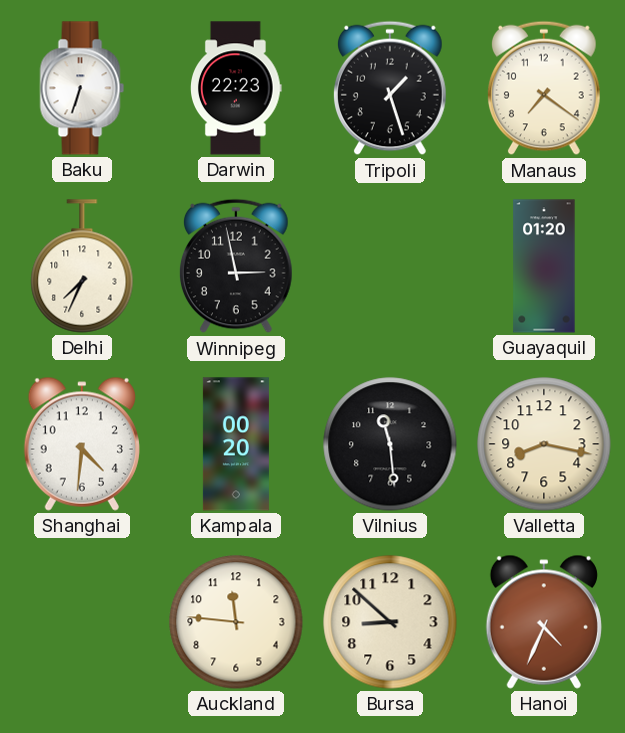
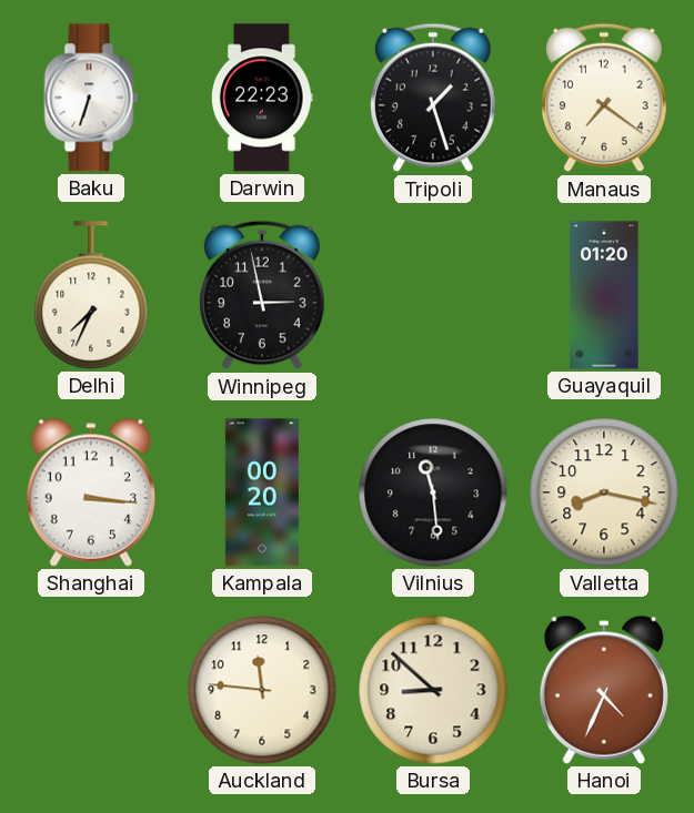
Shanghai: 4:31 -> 3:16 (91, 492)
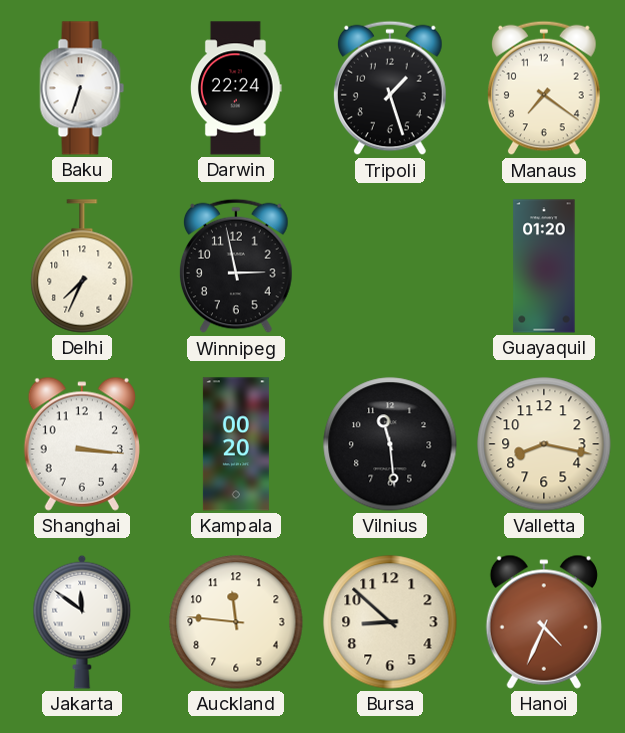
Darwin: 22:23 -> 22:24 (237, 88)
Jakarta: none -> 11:51 (82, 622)
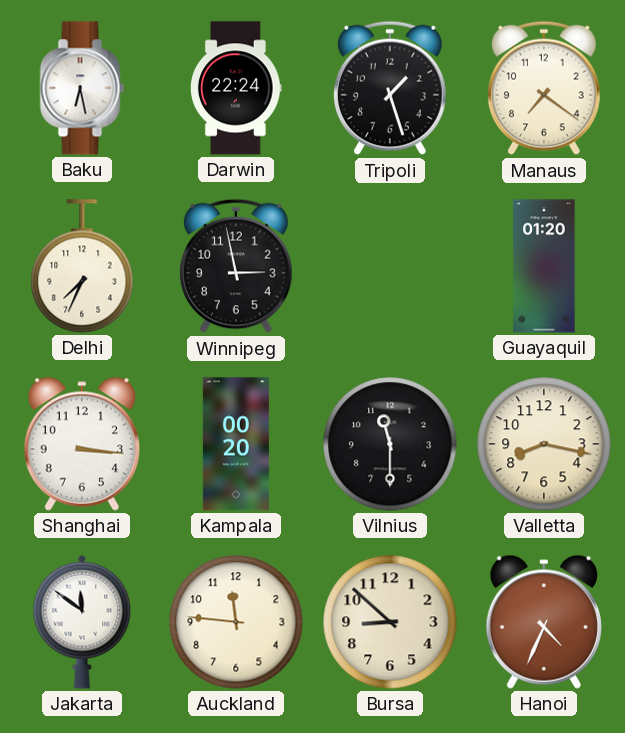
Baku: 6:33 -> 6:28 (82, 88)
Vilnius: 11:29 -> 11:30 (390, 444)
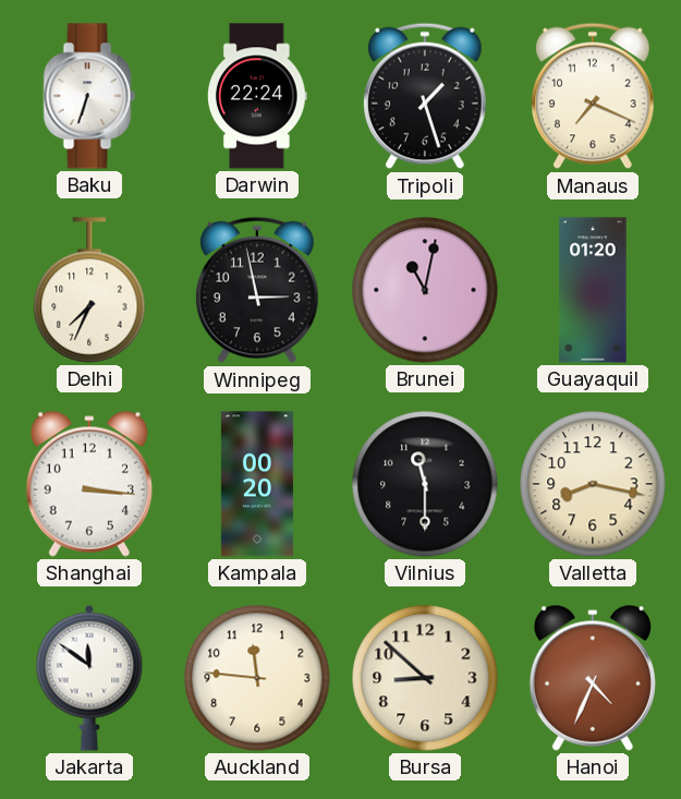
Baku: 6:28 -> 6:33 (89, 96)
Manaus: 7:21 -> 7:19 (594, 96)
Brunei: none -> 11:02 (425, 290)
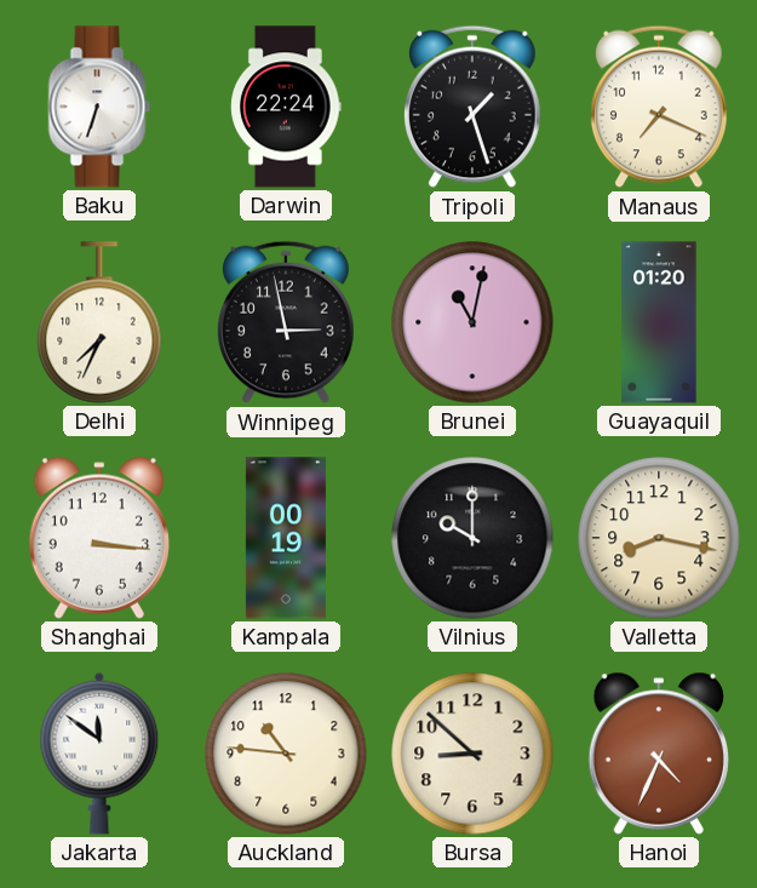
Kampala: 00:20 -> 00:19 (286, 538)
Vilnius: 11:30 -> 10:00 (472, 538)
Auckland: 11:46 -> 10:46 (286, 754)
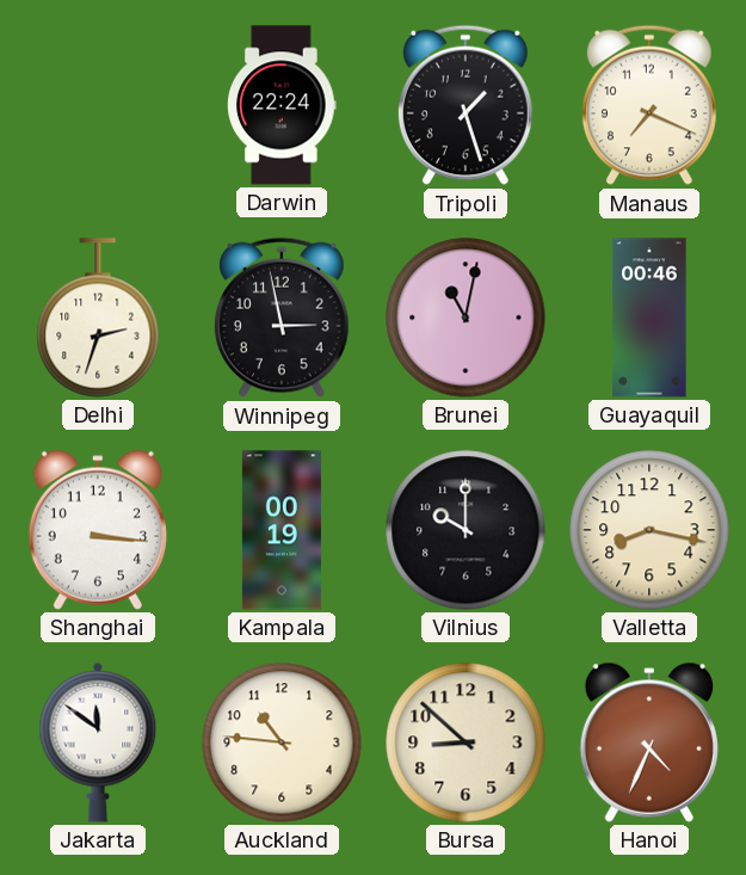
Baku: 6:33 -> none (99, 107)
Delhi: 7:34 -> 2:33 (98, 318)
Guayaquil: 01:20 -> 00:46 (649, 318)
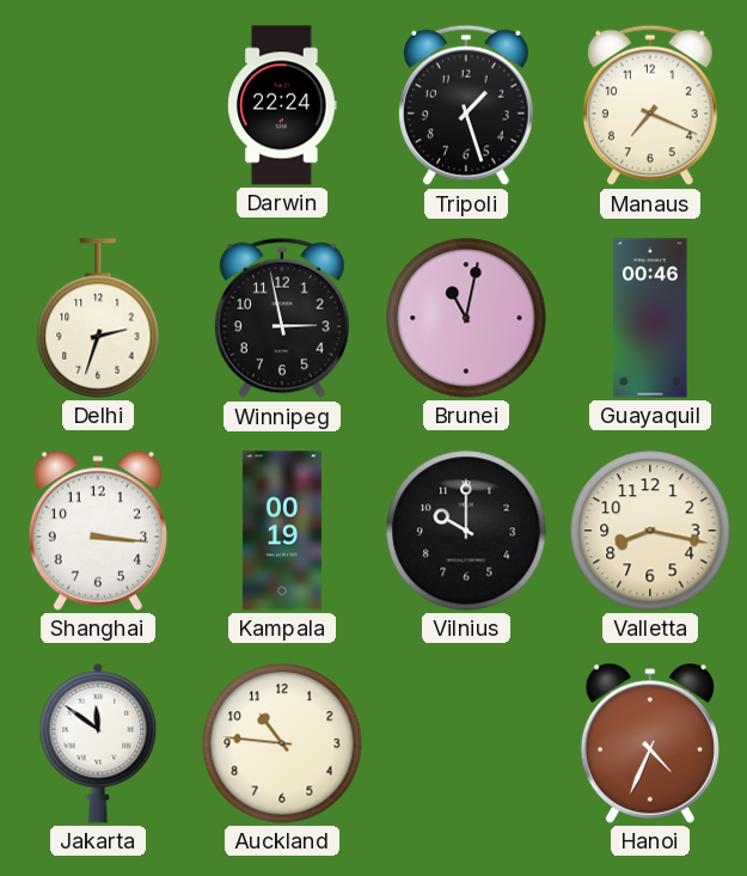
Bursa: 8:52 -> none (466, 742)
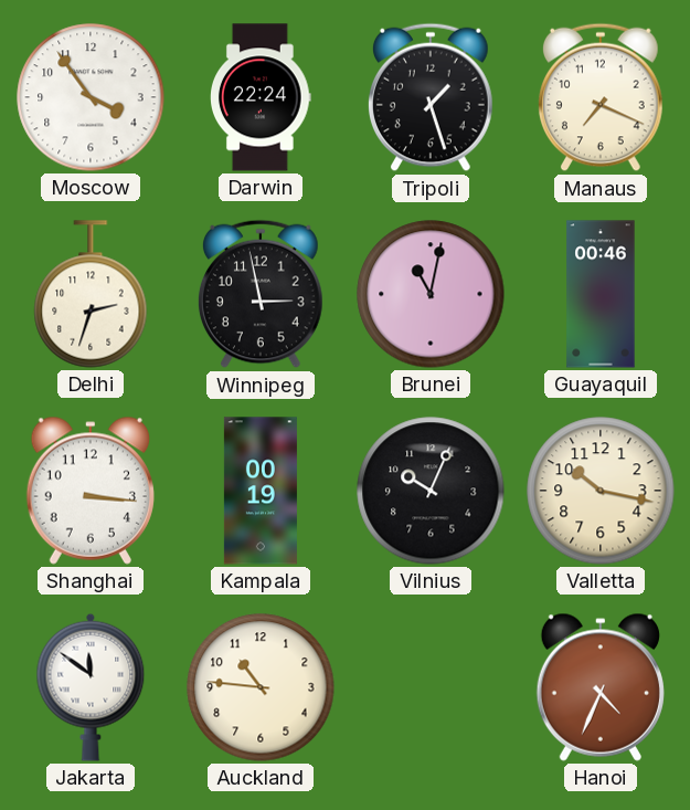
Moscow: none -> 3:54 (91, 97)
Vilnius: 10:00 -> 10:04 (431, 491)
Valletta: 8:17 -> 10:17 (601, 491)
